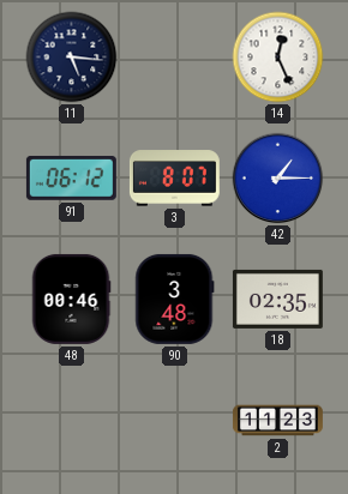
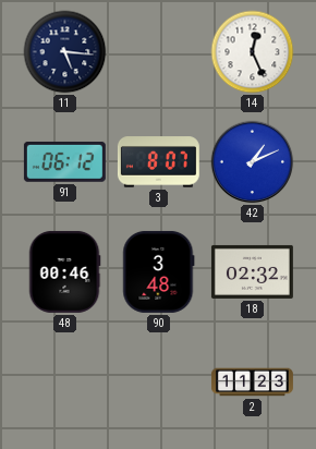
42: 1:15 -> 1:11 (253, 162)
18: 02:35 -> 02:32 (252, 271)
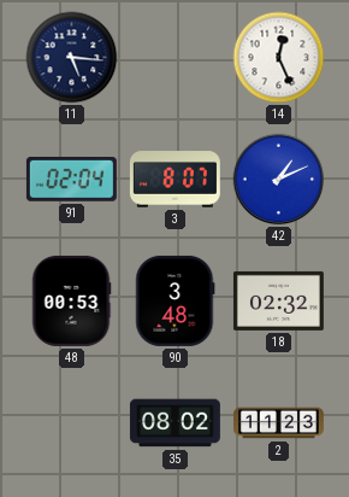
91: 06:12 -> 02:04 (71, 179)
48: 00:46 -> 00:53 (71, 300)
35: none -> 08:02 (174, 423)
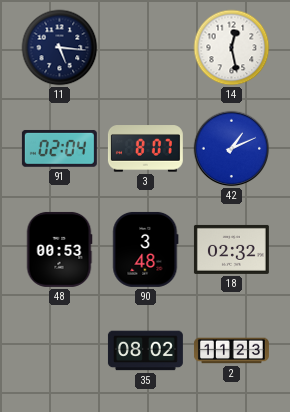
14: 12:26 -> 12:28 (232, 48)
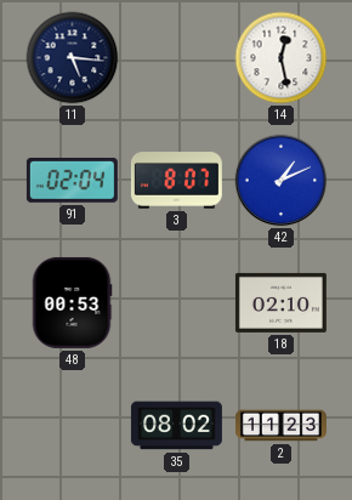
90: 3:48 -> none (146, 249)
18: 02:32 -> 02:10 (280, 302)
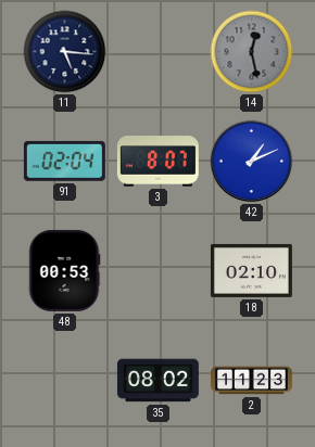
14 dial: white -> grey (252, 52)
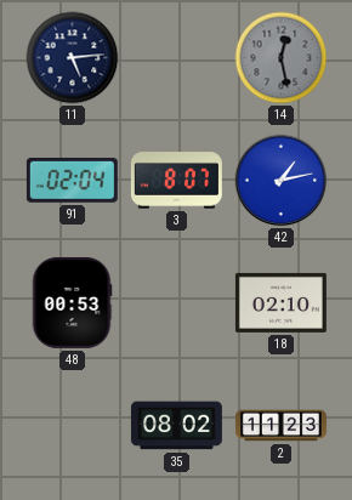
11: 5:16 -> 5:14 (73, 58)
42: 1:11 -> 1:13 (282, 181)
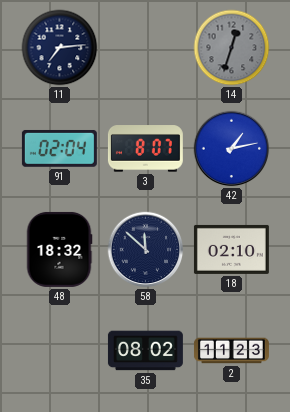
11: 5:14 -> 7:14 (60, 48)
14: 12:28 -> 12:33 (232, 48)
48: 00:53 -> 18:32 (59, 249)
58: none -> 11:52 (146, 250)
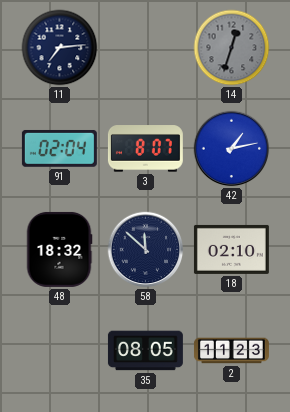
35: 08:02 -> 08:05 (145, 351)
